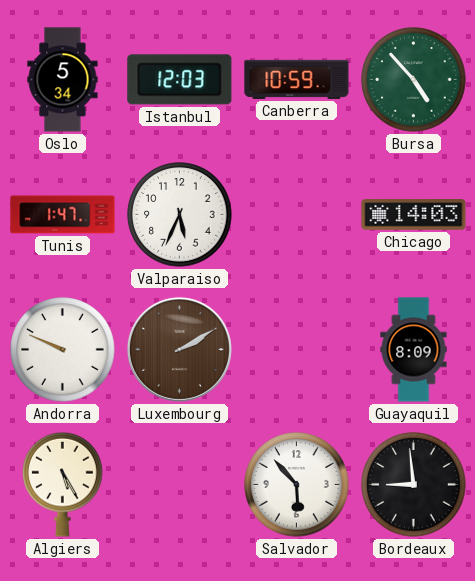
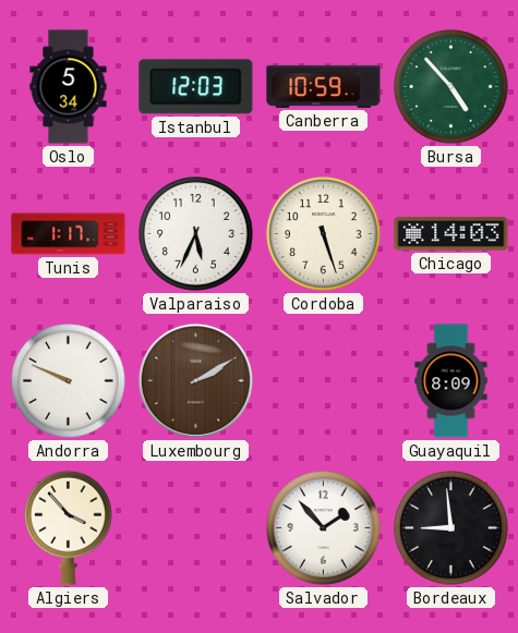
Tunis: 1:47 -> 1:17 (69, 234)
Cordoba: none -> 5:27 (324, 234)
Algiers: 5:25 -> 3:53 (69, 527)
Salvador: 5:53 -> 1:53 (324, 528)
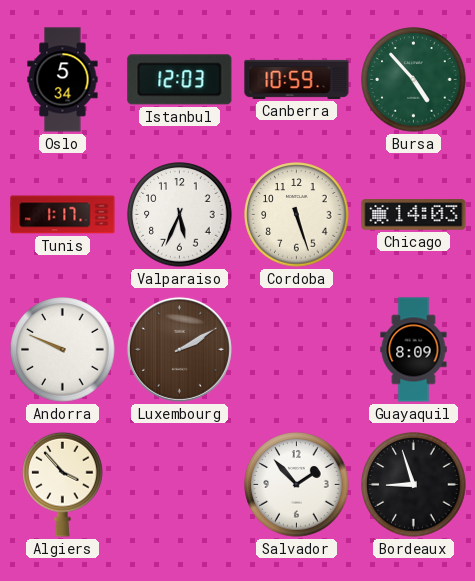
Bordeaux: 8:59 -> 8:57 (414, 485)
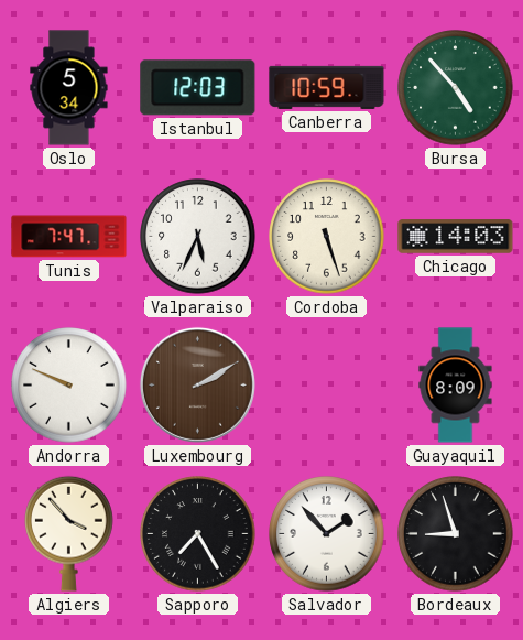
Tunis: 1:17 -> 7:47 (69, 237)
Sapporo: none -> 7:25 (198, 534)
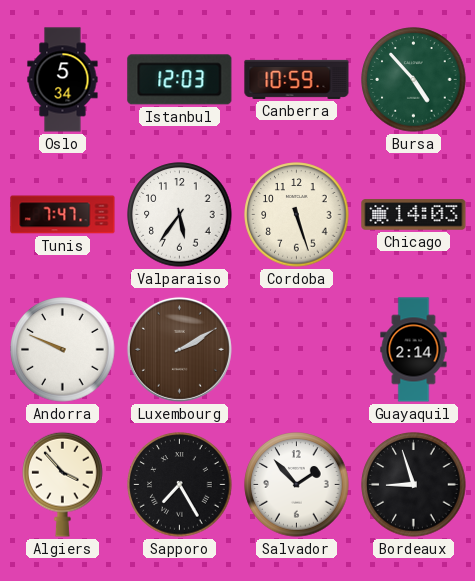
Valparaiso: 5:34 -> 5:36 (180, 215)
Guayaquil: 8:09 -> 2:14 (414, 350)
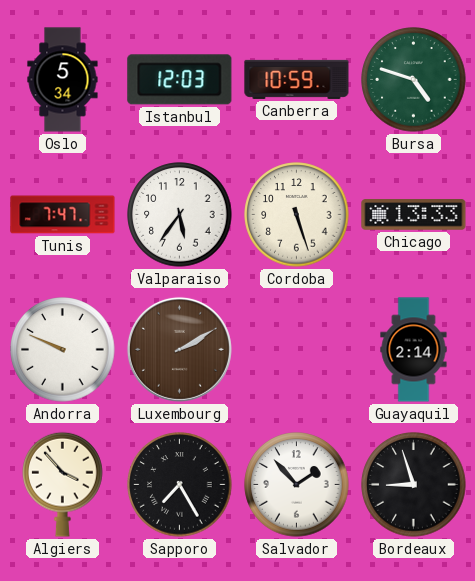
Bursa: 4:53 -> 4:48 (414, 80)
Chicago: 14:03 -> 13:33 (414, 215)
